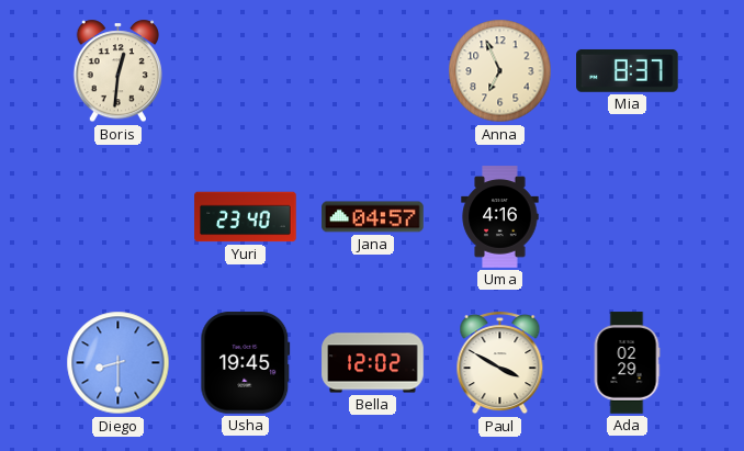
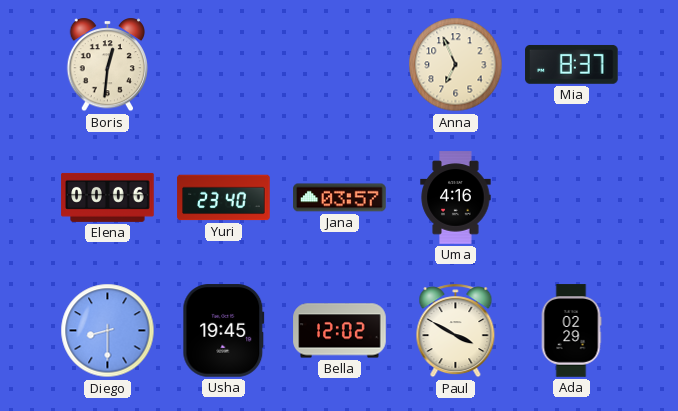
Elena: none -> 00:06 (108, 197)
Jana: 04:57 -> 03:57 (340, 198)
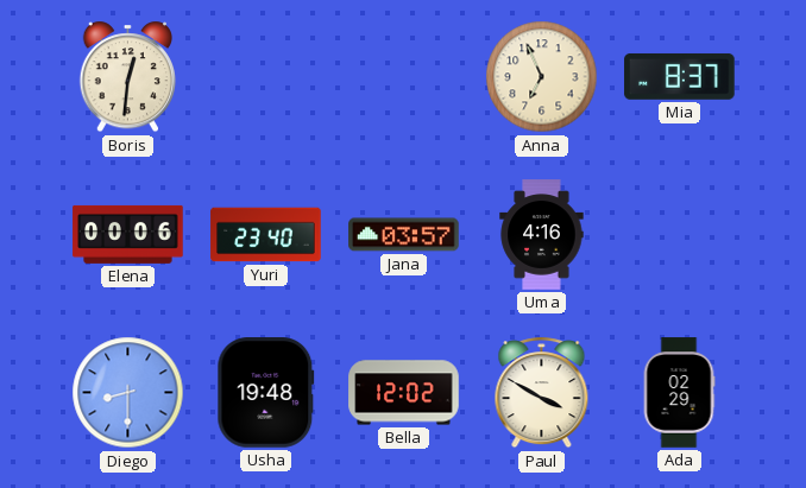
Usha: 19:45 -> 19:48 (266, 393)
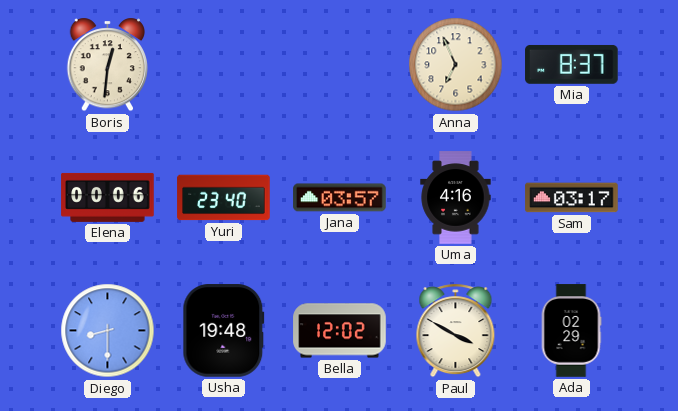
Sam: none -> 03:17 (572, 198)
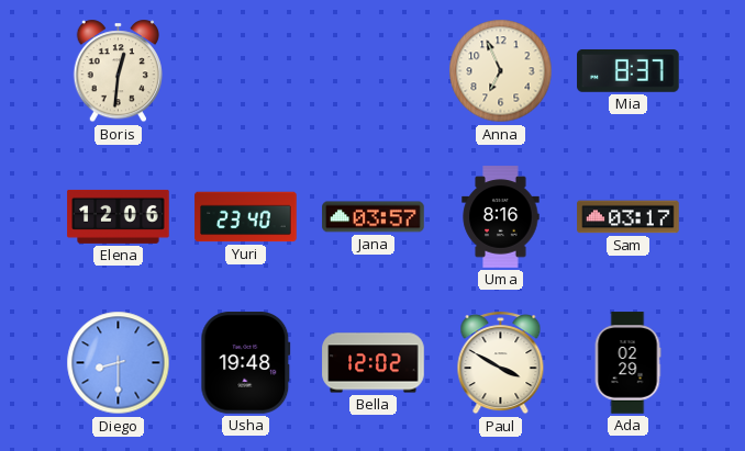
Elena: 00:06 -> 12:06 (119, 216)
Uma: 4:16 -> 8:16 (501, 217)
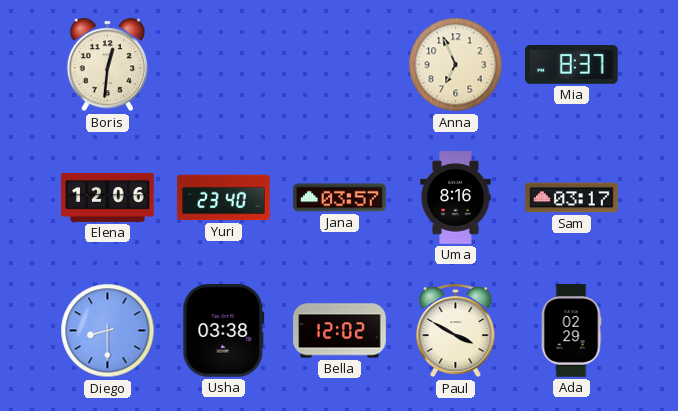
Usha: 19:48 -> 03:38 (224, 331)
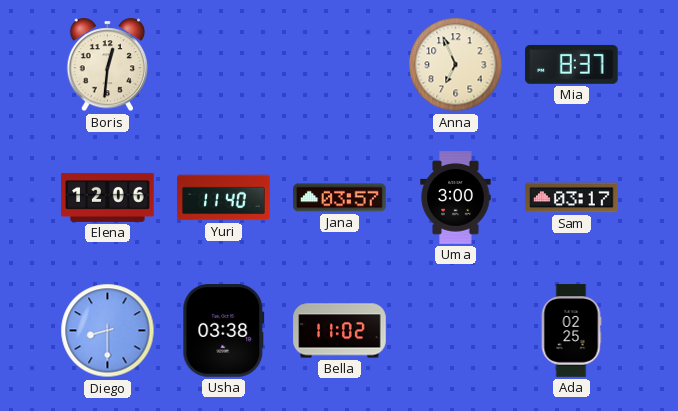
Yuri: 23:40 -> 11:40 (224, 198)
Uma: 8:16 -> 3:00 (456, 198)
Bella: 12:02 -> 11:02 (340, 331)
Paul: 3:50 -> none (456, 331)
Ada: 02:29 -> 02:25 (571, 331)
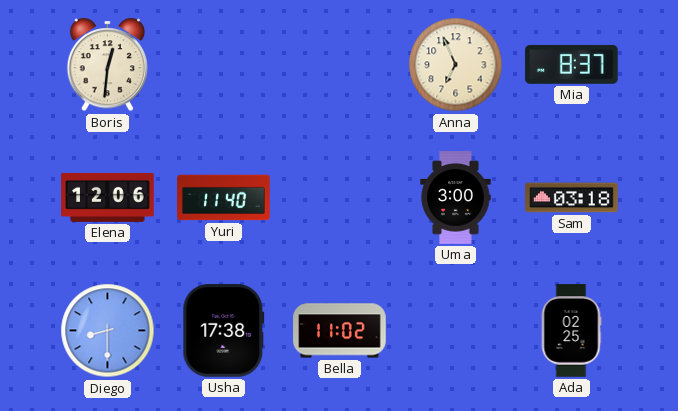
Jana: 03:57 -> none (340, 198)
Sam: 03:17 -> 03:18 (572, 198)
Usha: 03:38 -> 17:38 (224, 331)
